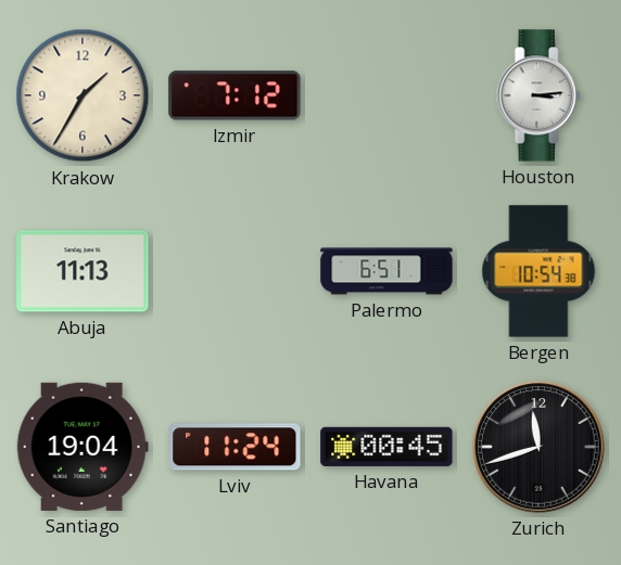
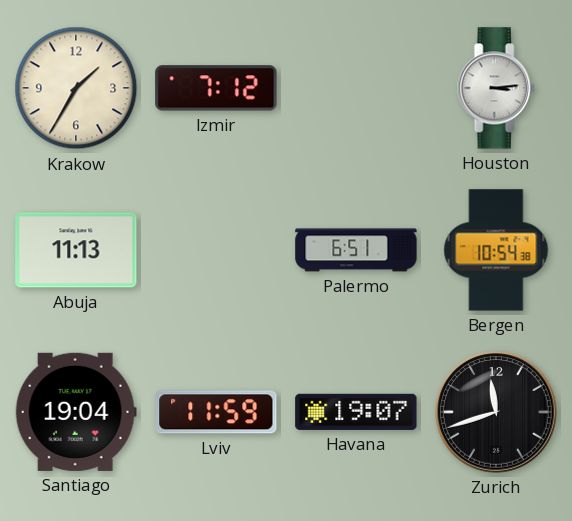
Lviv: 11:24 -> 11:59 (216, 412)
Havana: 00:45 -> 19:07 (356, 412)
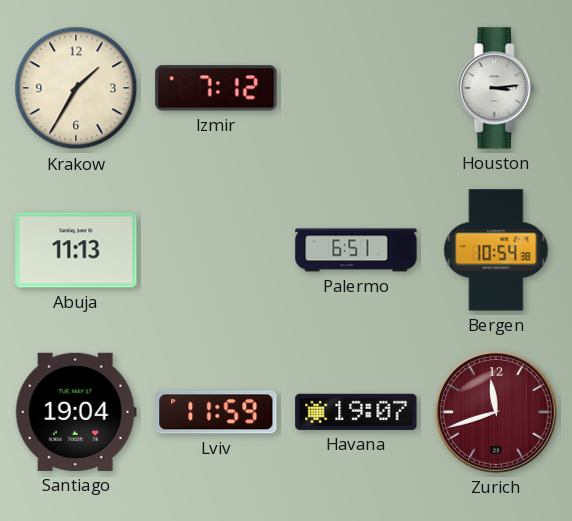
Zurich dial: black -> burgundy (496, 412)
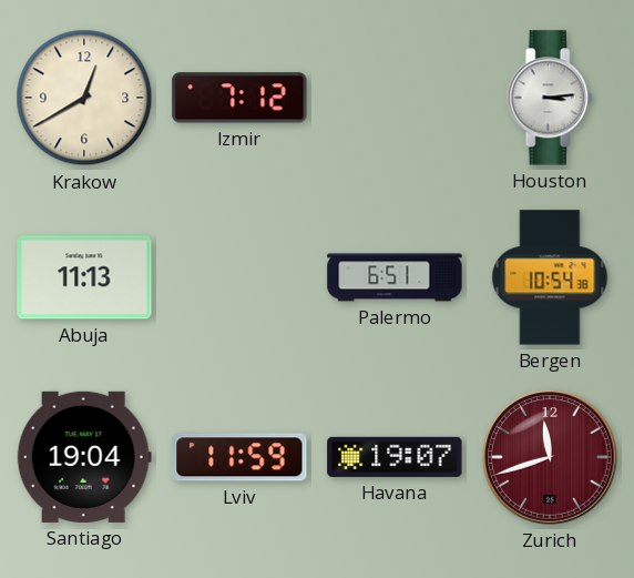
Krakow: 1:35 -> 12:40 (84, 98)
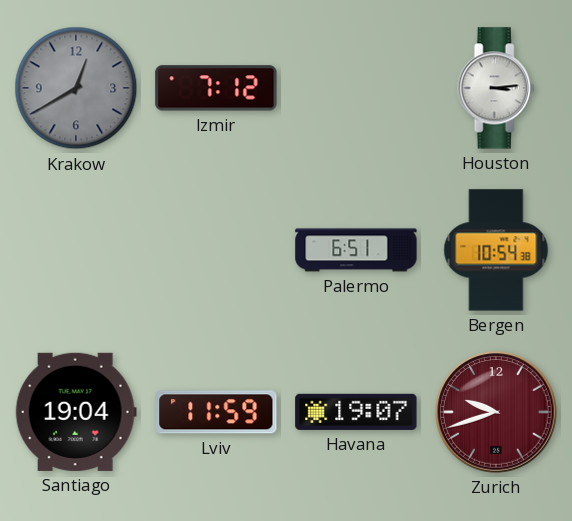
Krakow dial: cream -> grey (76, 88)
Abuja: 11:13 -> none (84, 277)
Zurich: 11:42 -> 9:42 (496, 412)
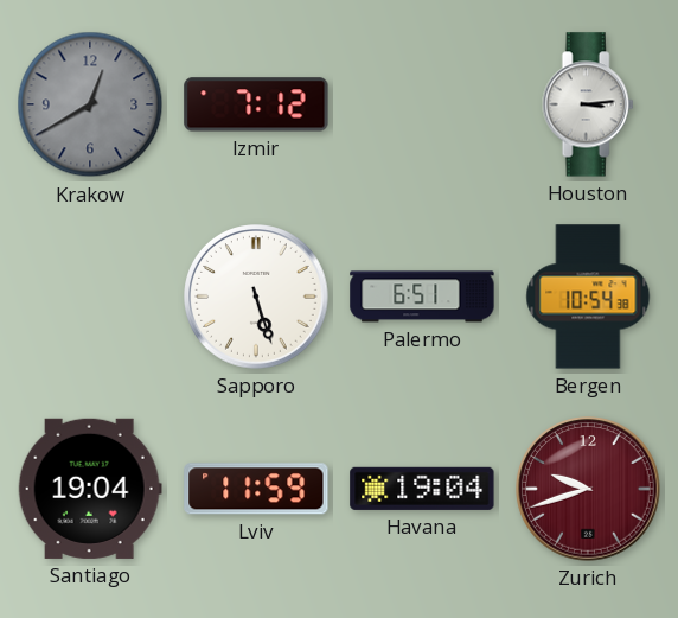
Sapporo: none -> 5:27 (256, 297)
Havana: 19:07 -> 19:04 (422, 489)
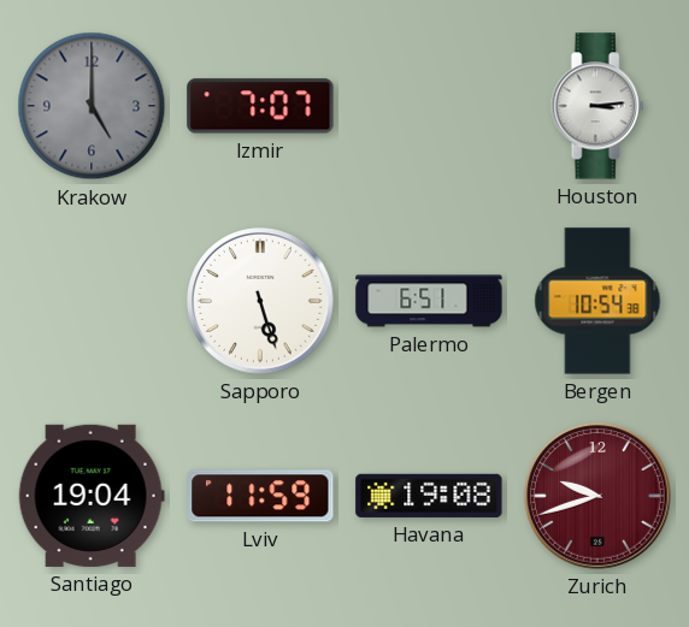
Krakow: 12:40 -> 5:00 (92, 106)
Izmir: 7:12 -> 7:07 (260, 106)
Havana: 19:04 -> 19:08 (429, 496)
